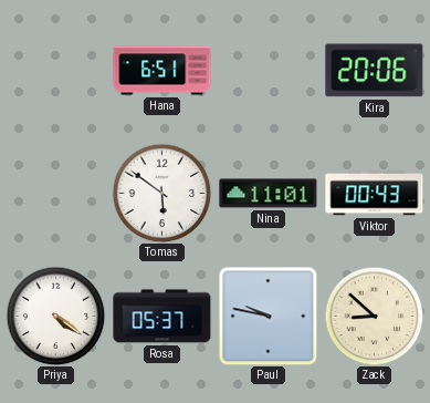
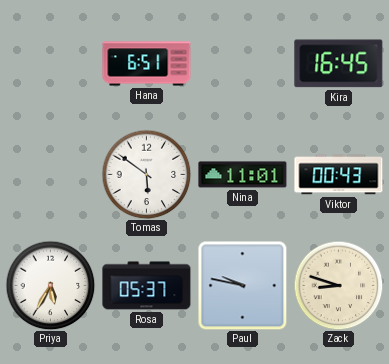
Kira: 20:06 -> 16:45 (339, 64)
Priya: 4:21 -> 5:35 (50, 285)
Zack: 8:52 -> 8:48 (338, 285)
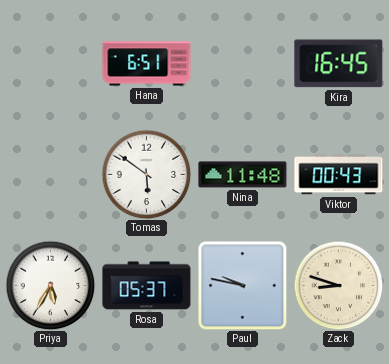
Nina: 11:01 -> 11:48 (243, 175)
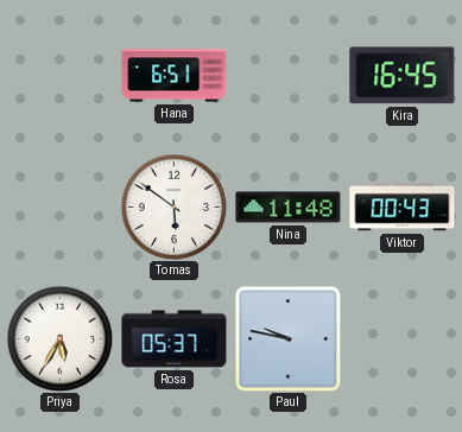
Zack: 8:48 -> none (338, 285)
